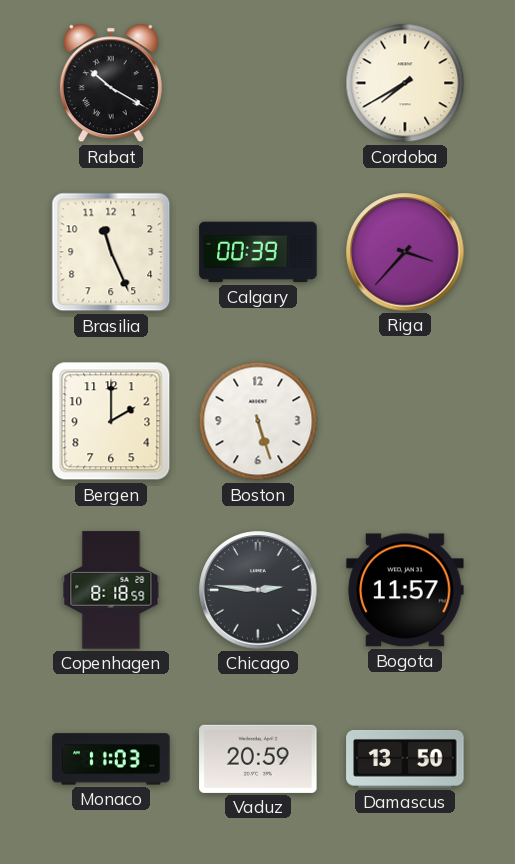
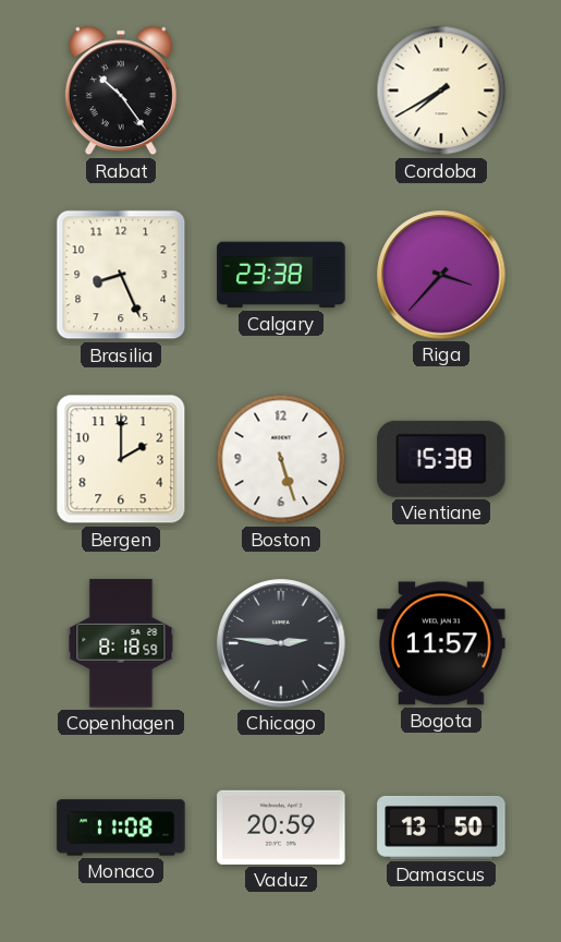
Rabat: 10:20 -> 10:24 (121, 90)
Brasilia: 11:26 -> 8:26 (121, 275)
Calgary: 00:39 -> 23:38 (281, 275)
Vientiane: none -> 15:38 (441, 459)
Monaco: 11:03 -> 11:08 (121, 828)
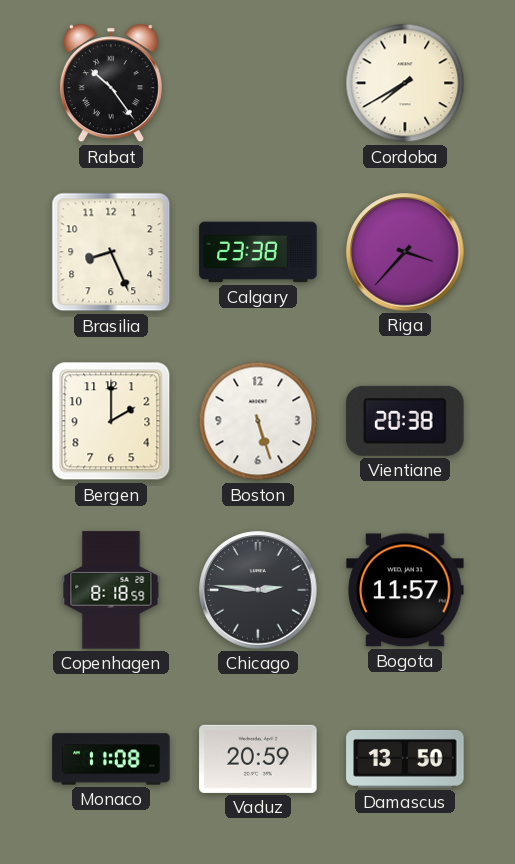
Vientiane: 15:38 -> 20:38 (405, 421)
